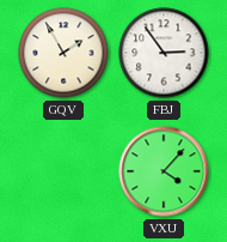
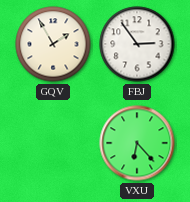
VXU: 4:07 -> 6:23 (137, 143)
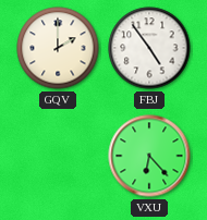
GQV: 1:55 -> 2:00 (58, 48)
FBJ: 2:54 -> 4:54 (149, 48)
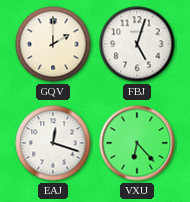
FBJ: 4:54 -> 5:03 (137, 44)
EAJ: none -> 12:18 (53, 143)
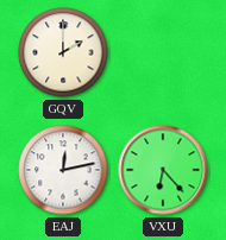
FBJ: 5:03 -> none (137, 44)
EAJ: 12:18 -> 12:13 (63, 170)
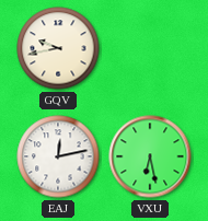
GQV: 2:00 -> 9:43 (58, 48)
VXU: 6:23 -> 6:28 (150, 156)
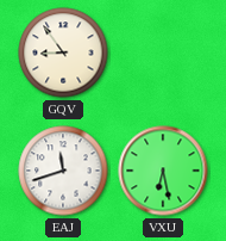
GQV: 9:43 -> 8:54 (63, 52)
EAJ: 12:13 -> 11:42 (63, 171)
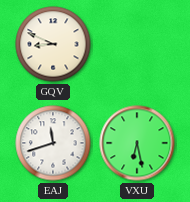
GQV: 8:54 -> 8:49 (53, 44)
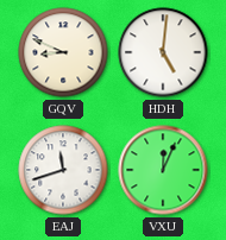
HDH: none -> 5:01 (163, 52)
VXU: 6:28 -> 12:04 (163, 170)
